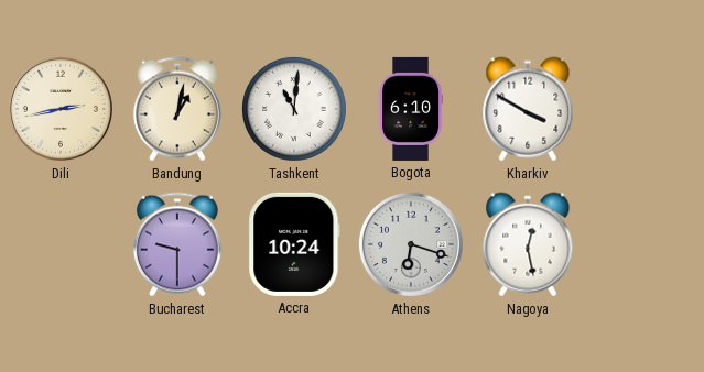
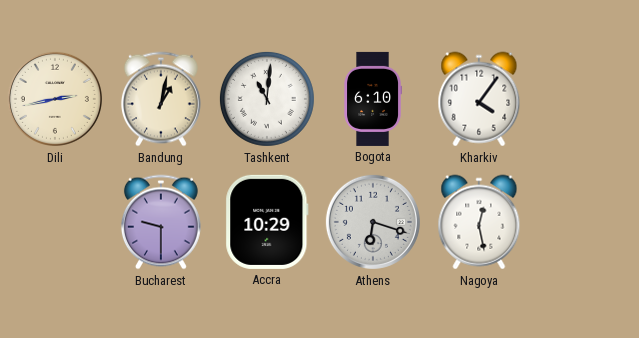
Kharkiv: 3:50 -> 4:06 (479, 99)
Accra: 10:24 -> 10:29 (267, 222)
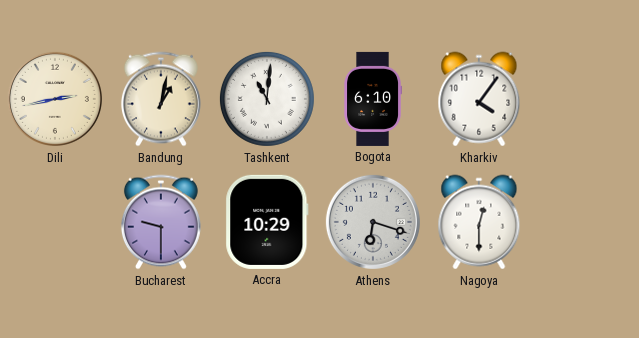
Nagoya: 12:28 -> 12:30 (479, 222)
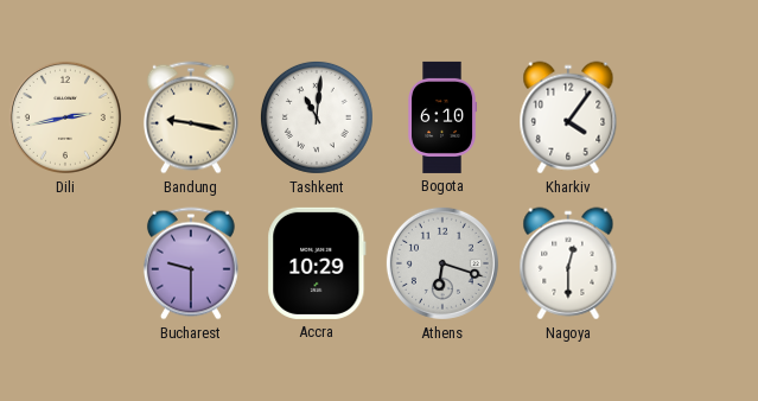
Bandung: 1:02 -> 9:17 (191, 117)
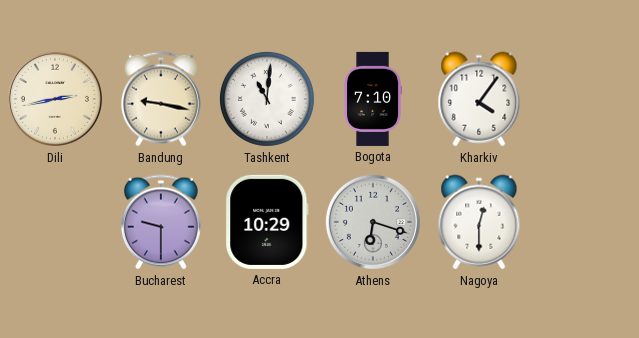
Bogota: 6:10 -> 7:10 (372, 99)
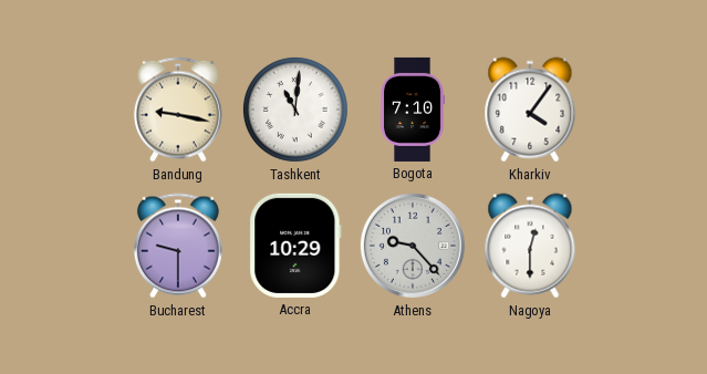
Dili: 2:43 -> none (55, 99)
Athens: 6:18 -> 9:23 (413, 246)
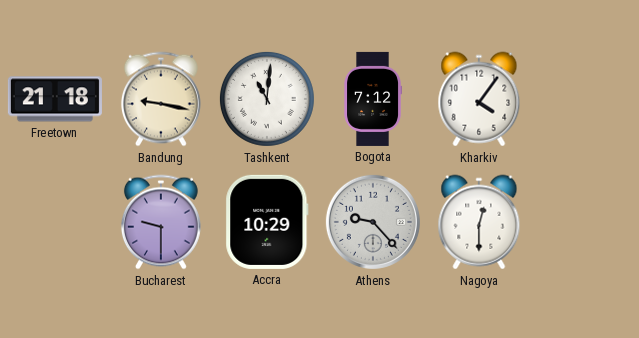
Freetown: none -> 21:18 (55, 99)
Bogota: 7:10 -> 7:12 (372, 99)
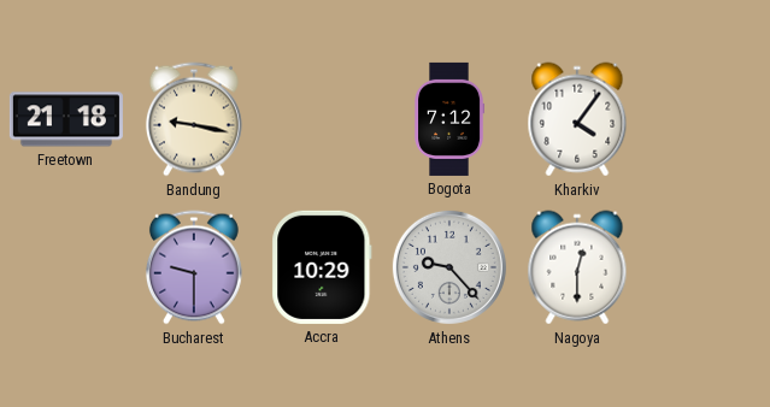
Tashkent: 11:01 -> none (267, 99)
